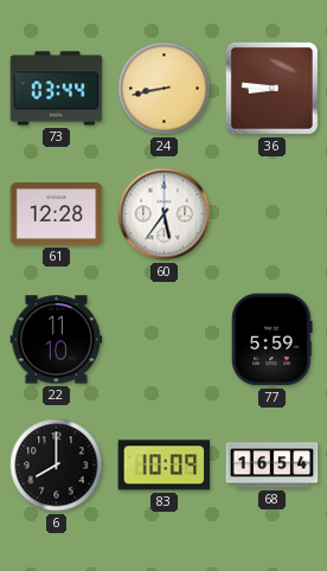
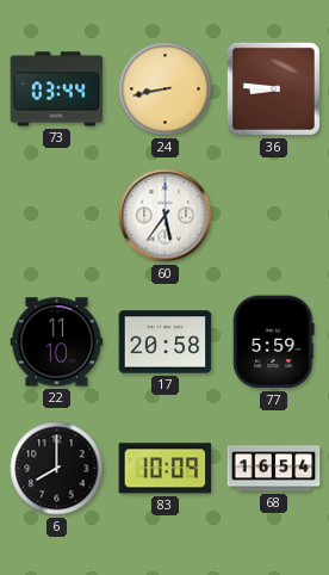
61: 12:28 -> none (57, 214)
17: none -> 20:58 (166, 342)
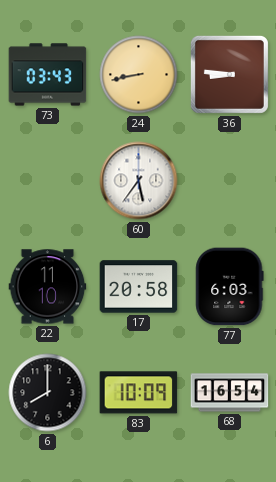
73: 03:44 -> 03:43 (48, 75)
77: 5:59 -> 6:03 (230, 287)
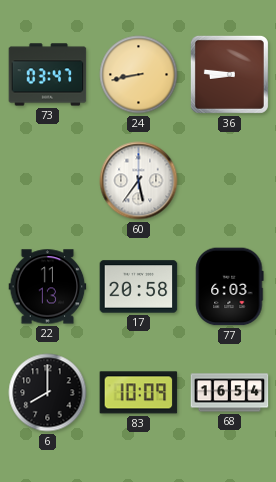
73: 03:43 -> 03:47 (48, 75)
22: 11:10 -> 11:13 (48, 287)
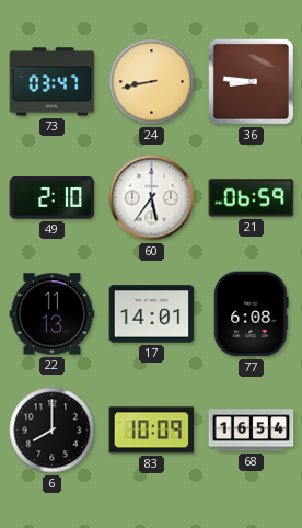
49: none -> 2:10 (53, 198)
21: none -> 06:59 (252, 198)
17: 20:58 -> 14:01 (152, 314)
77: 6:03 -> 6:08 (252, 314)
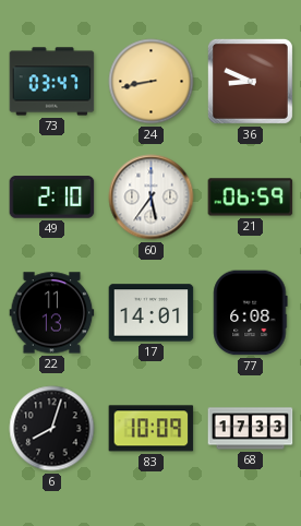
36: 8:46 -> 8:49 (250, 81)
6: 8:00 -> 8:03 (52, 429)
68: 16:54 -> 17:33 (251, 429)
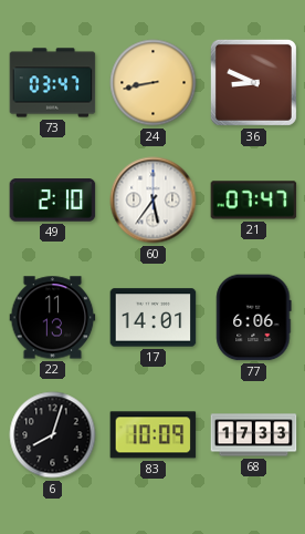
21: 06:59 -> 07:47 (254, 201)
77: 6:08 -> 6:06 (254, 318)
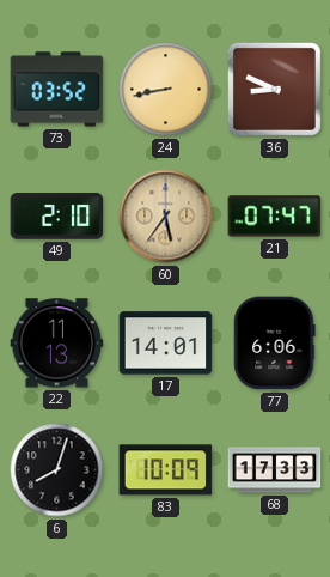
73: 03:47 -> 03:52 (57, 90)
60 dial: white -> champagne (166, 217)
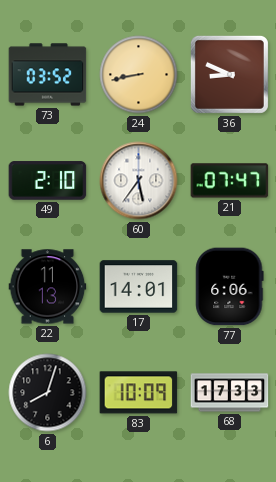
60 dial: champagne -> white (139, 181)
